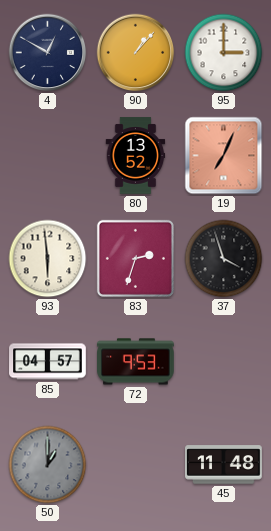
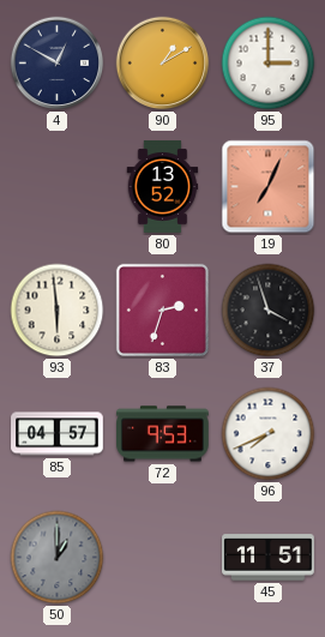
90: 1:07 -> 1:10 (163, 64)
96: none -> 7:41 (269, 434)
45: 11:48 -> 11:51 (269, 558)
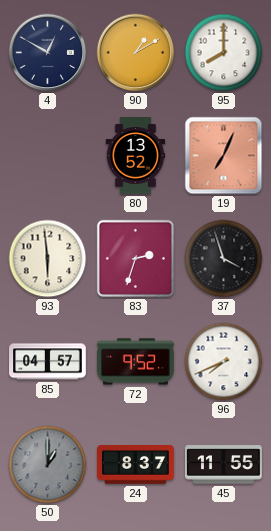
95: 3:00 -> 8:00 (224, 53)
72: 9:53 -> 9:52 (136, 362)
24: none -> 8:37 (136, 465)
45: 11:51 -> 11:55 (224, 465)
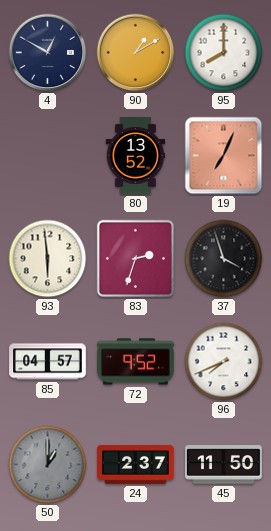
24: 8:37 -> 2:37 (136, 465)
45: 11:55 -> 11:50 (224, 465)
